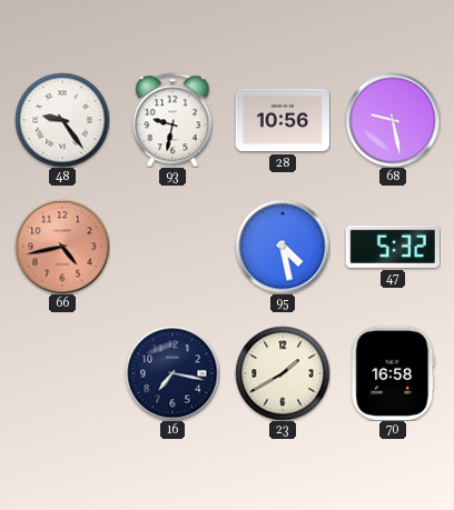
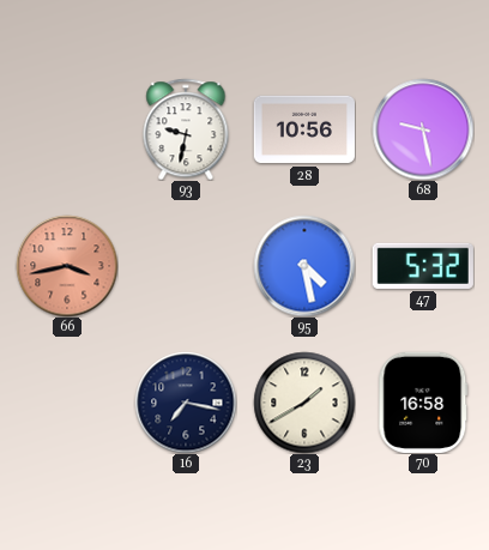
48: 9:24 -> none (62, 120)
66: 4:43 -> 3:43 (67, 266)
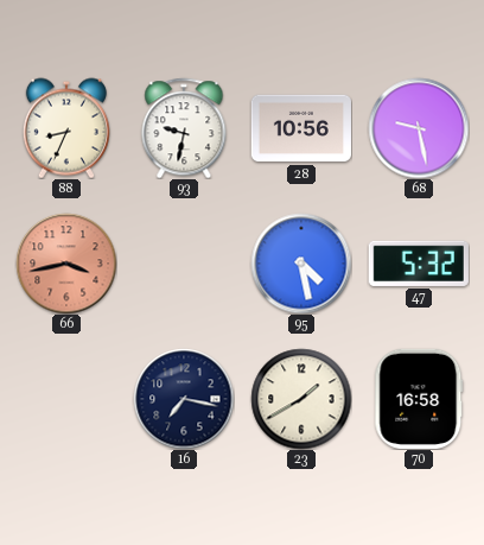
88: none -> 8:34 (66, 128)
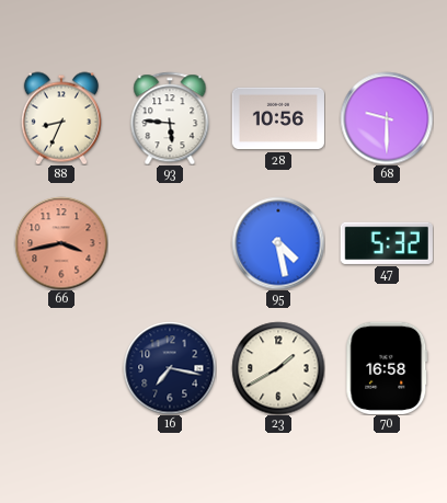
93: 9:32 -> 5:46 (170, 118)
68: 9:28 -> 9:30 (387, 118)
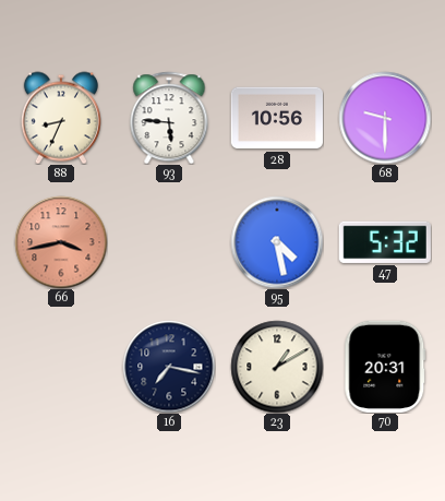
23: 1:40 -> 1:10 (277, 367)
70: 16:58 -> 20:31 (385, 367)
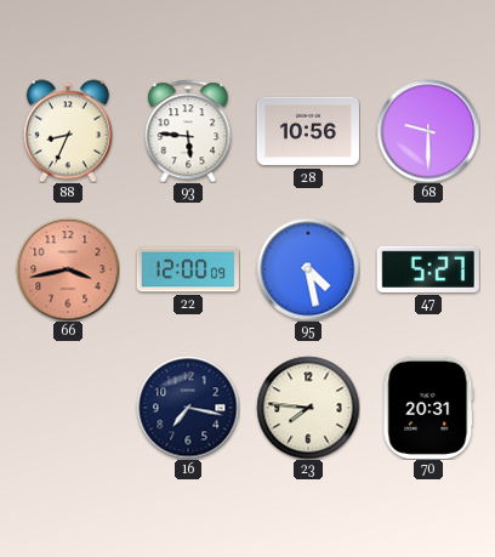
22: none -> 12:00 (188, 269)
47: 5:32 -> 5:27 (428, 269)
23: 1:10 -> 7:46 (308, 408)
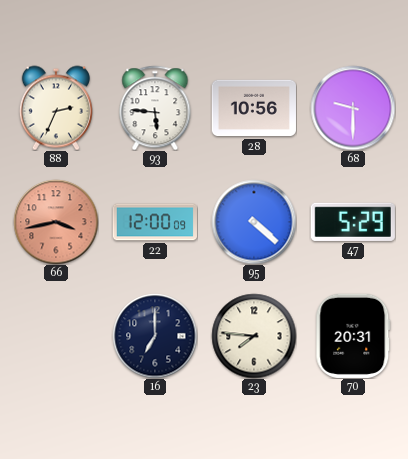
88: 8:34 -> 2:34 (56, 108)
95: 4:28 -> 4:22 (254, 222)
47: 5:27 -> 5:29 (353, 222)
16: 7:17 -> 7:00 (155, 336)
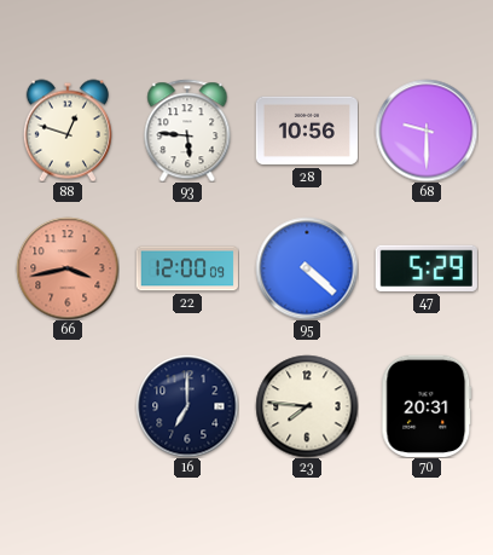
88: 2:34 -> 12:48 (68, 131)
